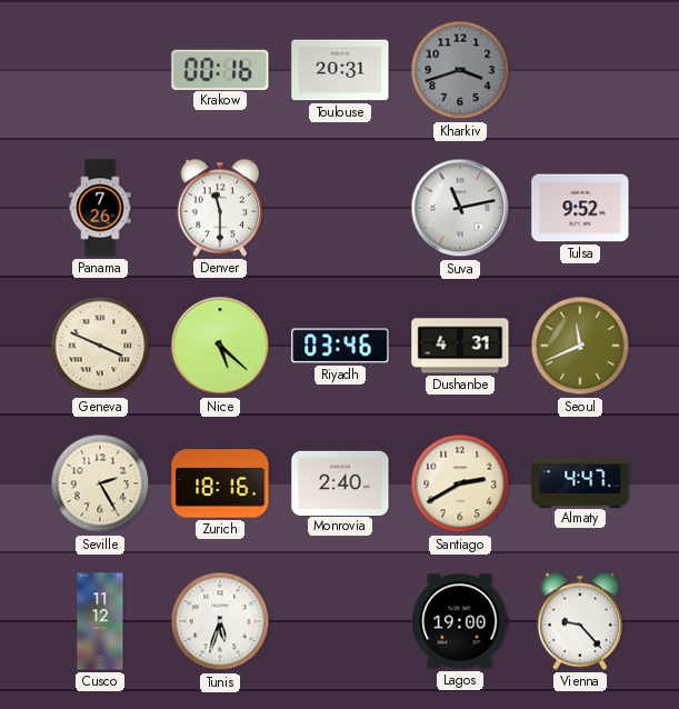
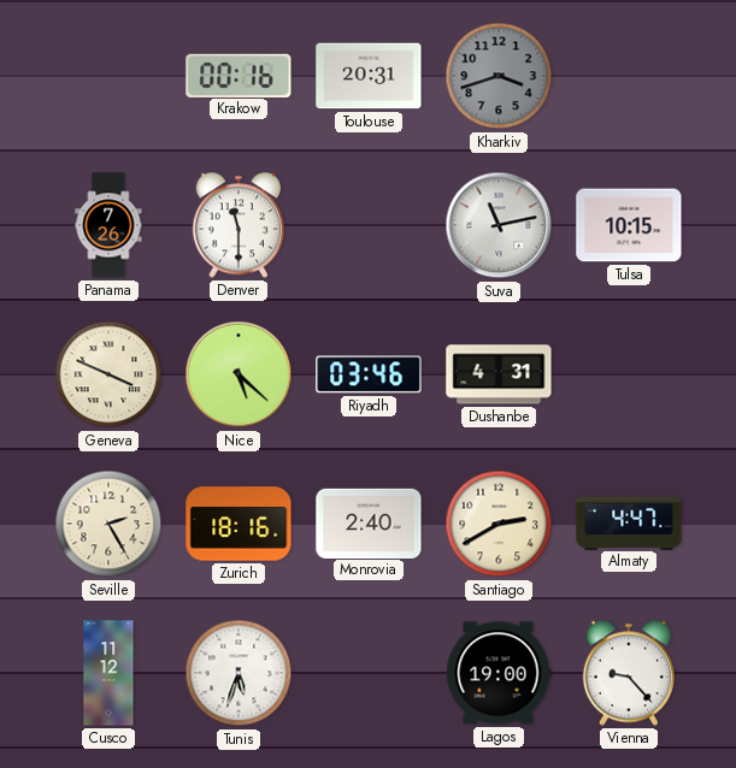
Tulsa: 9:52 -> 10:15 (629, 225)
Seoul: 11:41 -> none (580, 346)
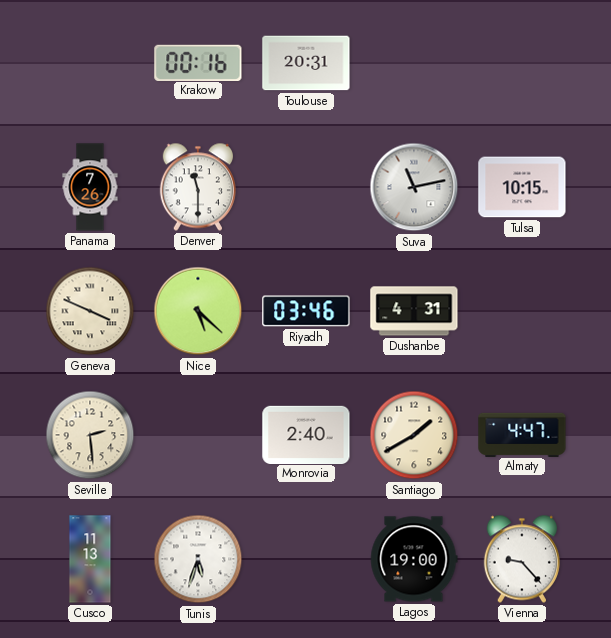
Kharkiv: 3:42 -> none (499, 76)
Seville: 2:25 -> 2:29 (90, 435)
Zurich: 18:16 -> none (239, 524)
Santiago: 2:40 -> 1:40 (414, 435)
Cusco: 11:12 -> 11:13 (90, 559)
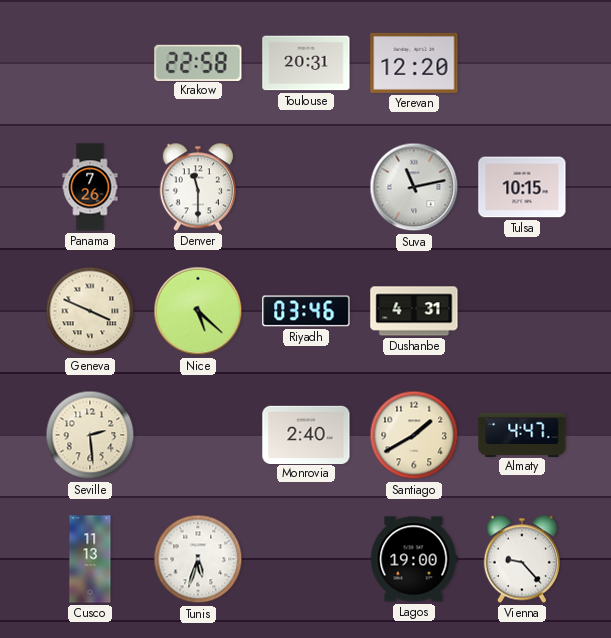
Krakow: 00:16 -> 22:58 (198, 62)
Yerevan: none -> 12:20 (414, 63)
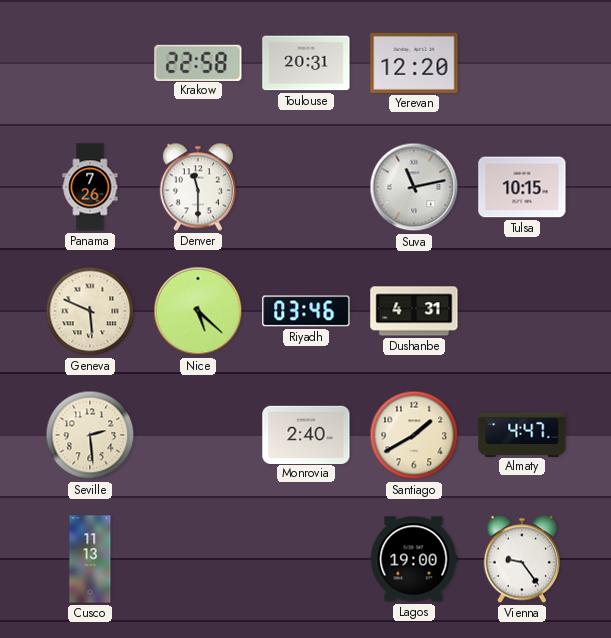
Geneva: 3:49 -> 5:49 (90, 311)
Tunis: 5:33 -> none (198, 559)
Vienna: 9:23 -> 9:24 (522, 559)
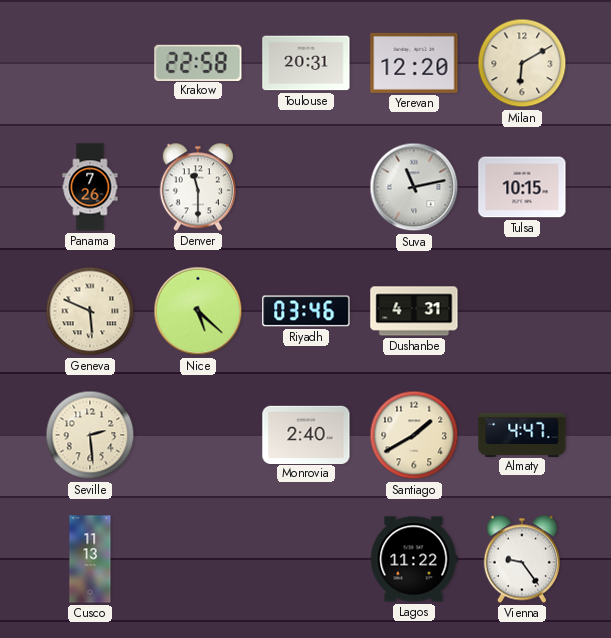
Milan: none -> 6:10 (522, 63)
Lagos: 19:00 -> 11:22 (414, 559)
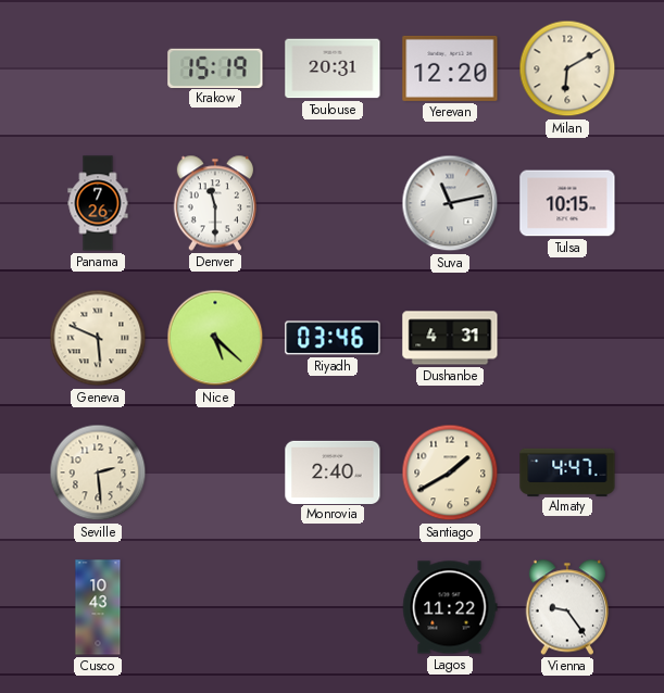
Krakow: 22:58 -> 15:19 (215, 67)
Cusco: 11:13 -> 10:43 (98, 607)
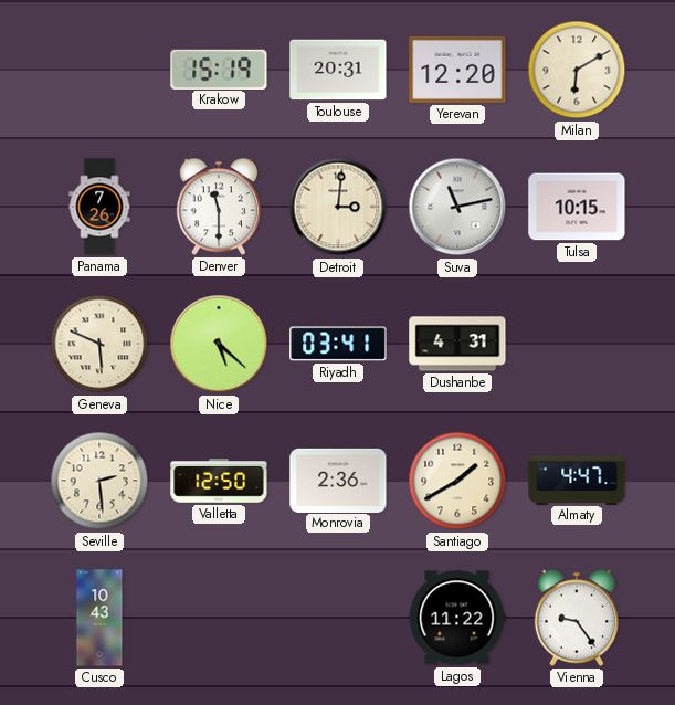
Detroit: none -> 3:01 (338, 207)
Riyadh: 03:46 -> 03:41 (338, 344)
Valletta: none -> 12:50 (219, 481)
Monrovia: 2:40 -> 2:36 (338, 480)
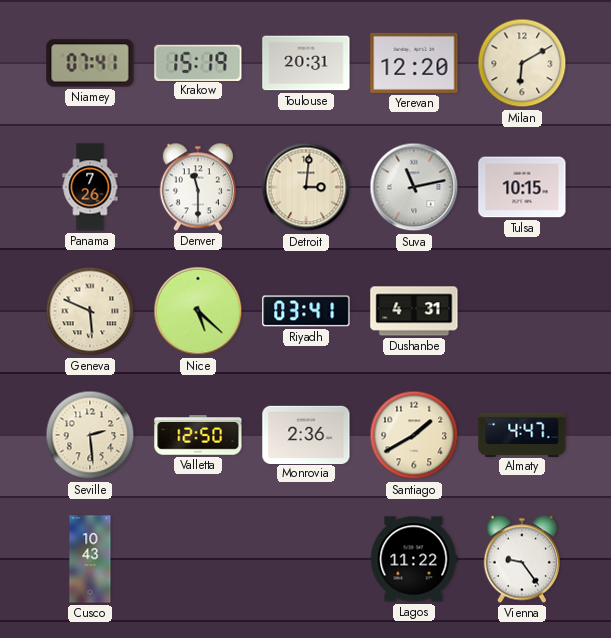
Niamey: none -> 07:41 (90, 63)
